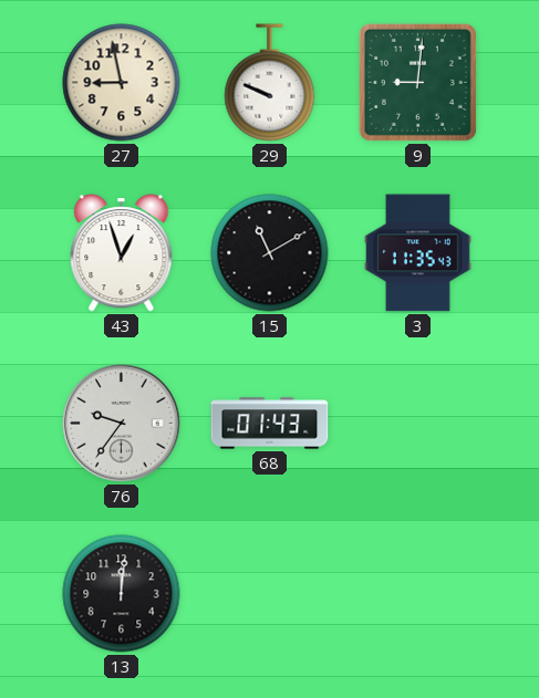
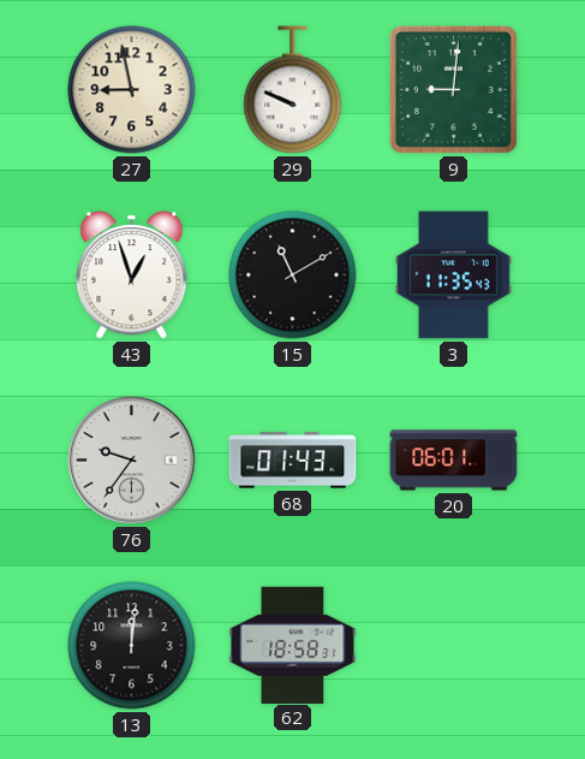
20: none -> 06:01 (454, 461)
62: none -> 18:58 (293, 645)
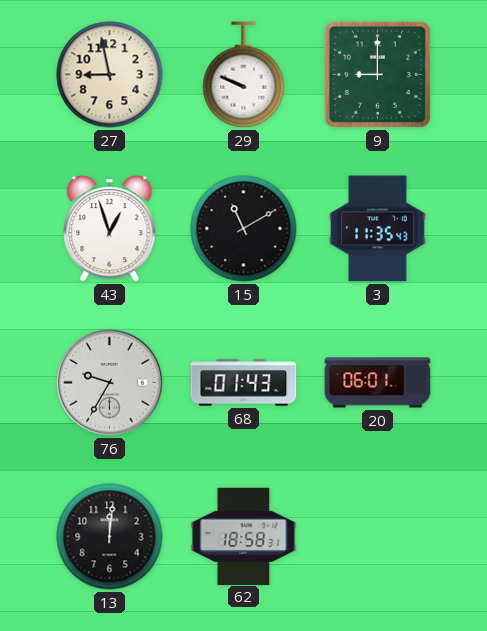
9: 9:01 -> 9:00 (377, 74)
76: 9:36 -> 9:35 (110, 383)
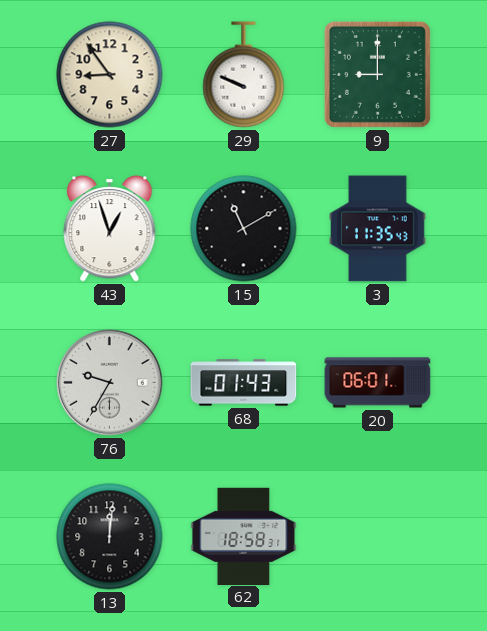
27: 8:58 -> 8:54 (110, 75)
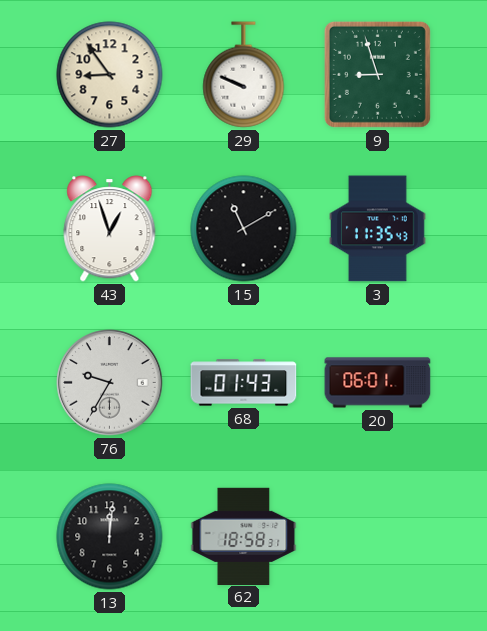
9: 9:00 -> 8:57 (377, 74)
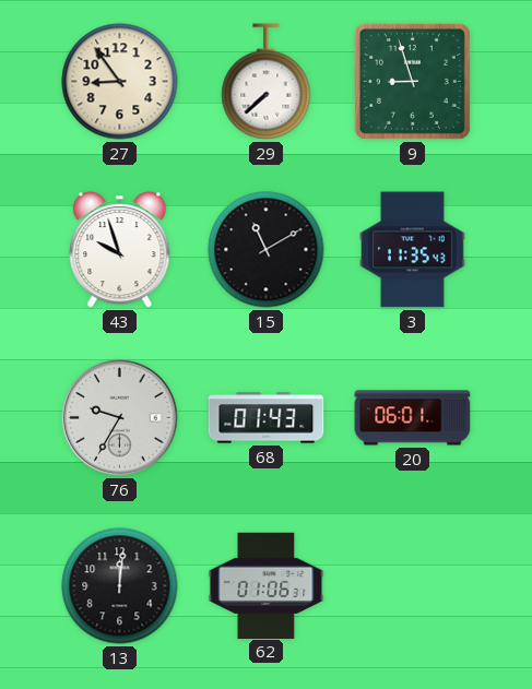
29: 9:49 -> 7:38 (267, 82)
43: 12:57 -> 9:57 (120, 250)
62: 18:58 -> 01:06 (267, 585)
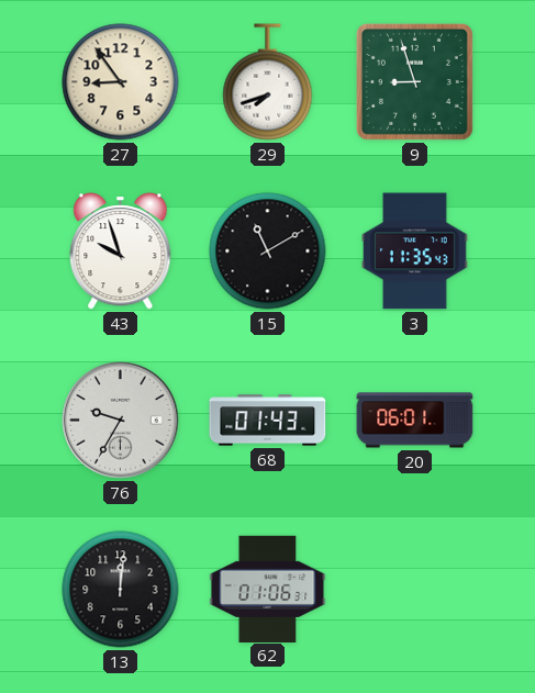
29: 7:38 -> 7:42 (268, 82)
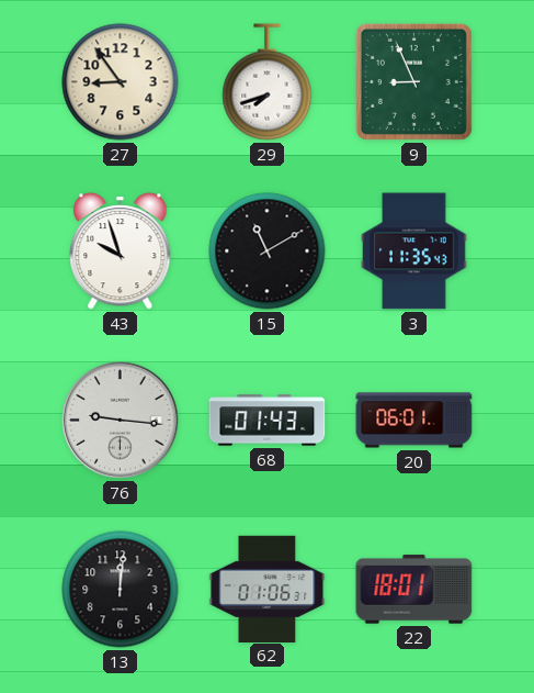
9: 8:57 -> 8:56 (413, 81)
76: 9:35 -> 9:16 (121, 421)
22: none -> 18:01 (414, 590)
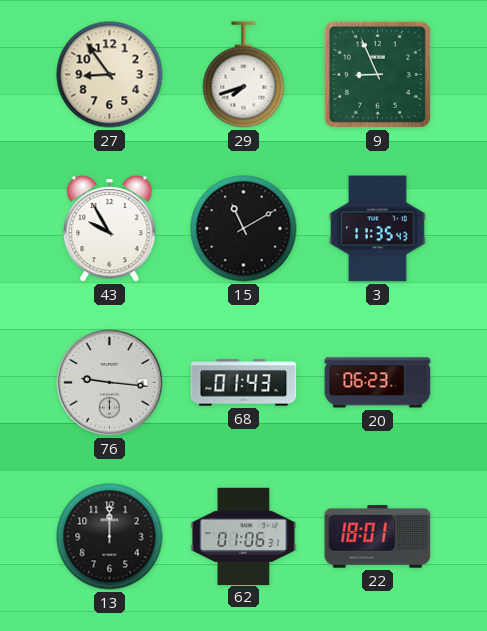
43: 9:57 -> 9:55 (110, 229)
20: 06:01 -> 06:23 (378, 383)
13: 12:01 -> 12:00 (110, 537)
